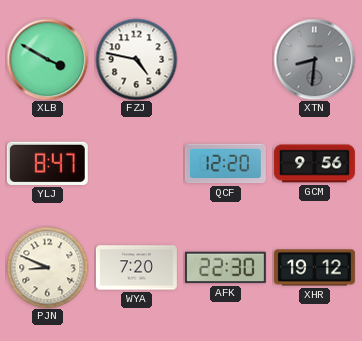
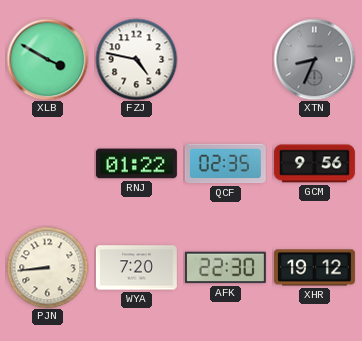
XTN: 8:31 -> 8:34 (314, 59)
YLJ: 8:47 -> none (47, 163)
RNJ: none -> 01:22 (136, 164)
QCF: 12:20 -> 02:35 (225, 164)
PJN: 8:49 -> 8:44 (47, 267)
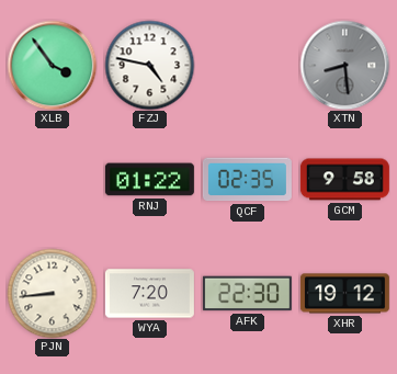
XLB: 3:50 -> 3:54 (52, 65)
XTN: 8:34 -> 8:29 (344, 65)
GCM: 9:56 -> 9:58 (344, 180)
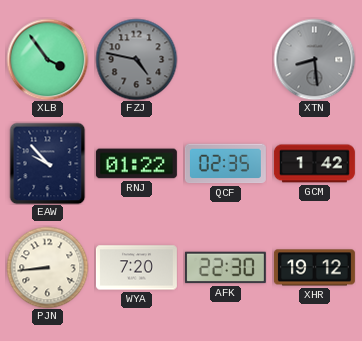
FZJ dial: white -> grey (136, 59)
EAW: none -> 9:53 (48, 163)
GCM: 9:58 -> 1:42 (314, 164)
